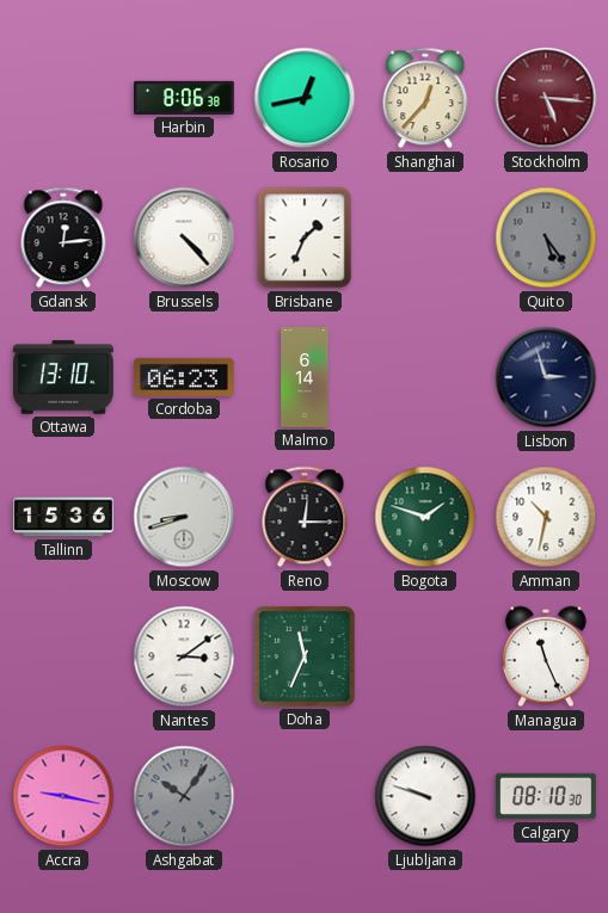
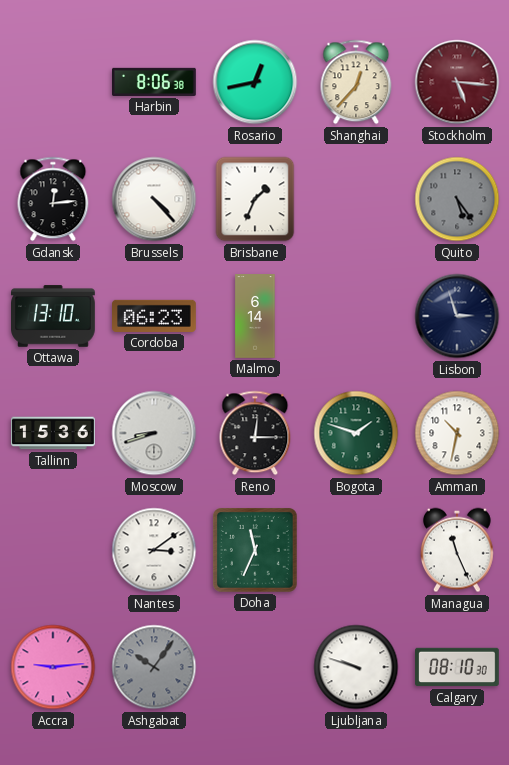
Accra: 9:17 -> 9:14 (53, 667)
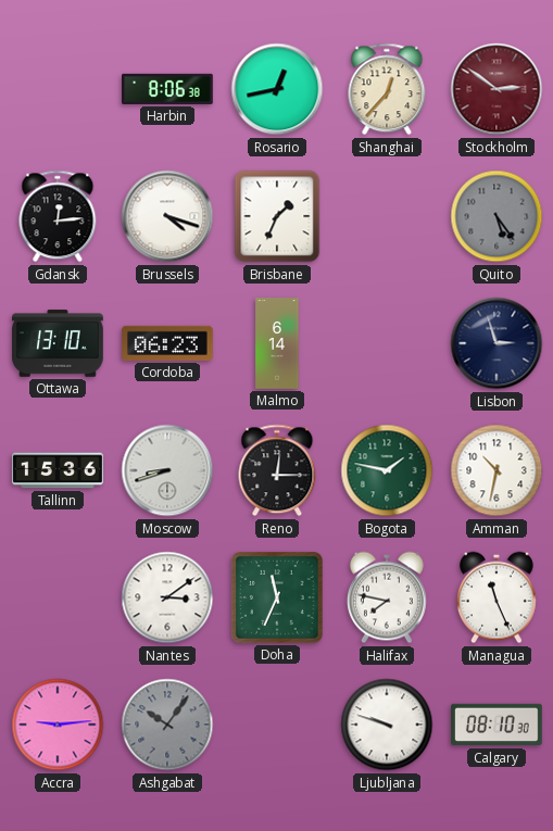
Stockholm: 5:16 -> 2:51 (497, 89)
Brussels: 4:23 -> 4:18 (167, 216)
Bogota: 1:48 -> 1:47 (387, 470)
Halifax: none -> 7:47 (387, 597)
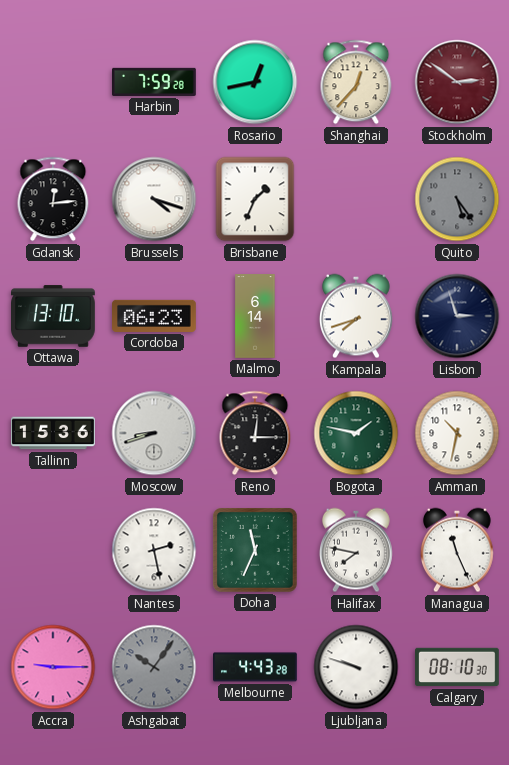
Harbin: 8:06 -> 7:59 (155, 82)
Kampala: none -> 7:42 (356, 316)
Nantes: 3:09 -> 2:28 (154, 550)
Accra: 9:14 -> 9:15 (53, 667)
Melbourne: none -> 4:43 (256, 667)
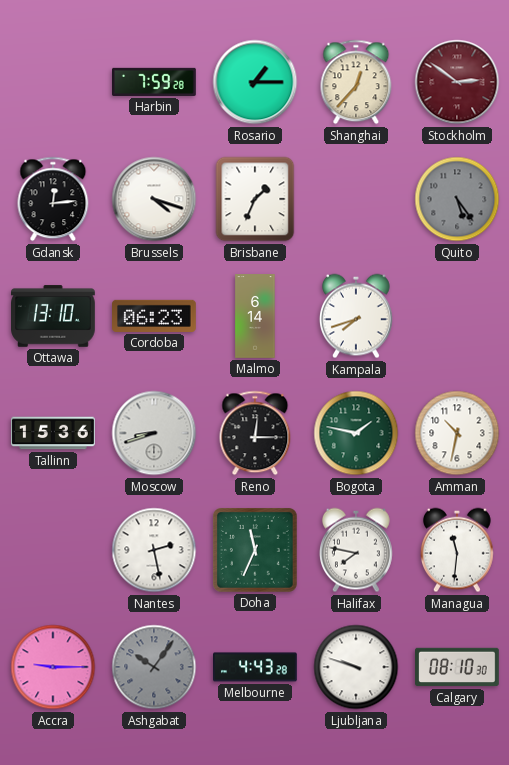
Rosario: 12:43 -> 1:15 (255, 82)
Lisbon: 2:57 -> none (457, 316)
Managua: 11:26 -> 11:31 (457, 550)
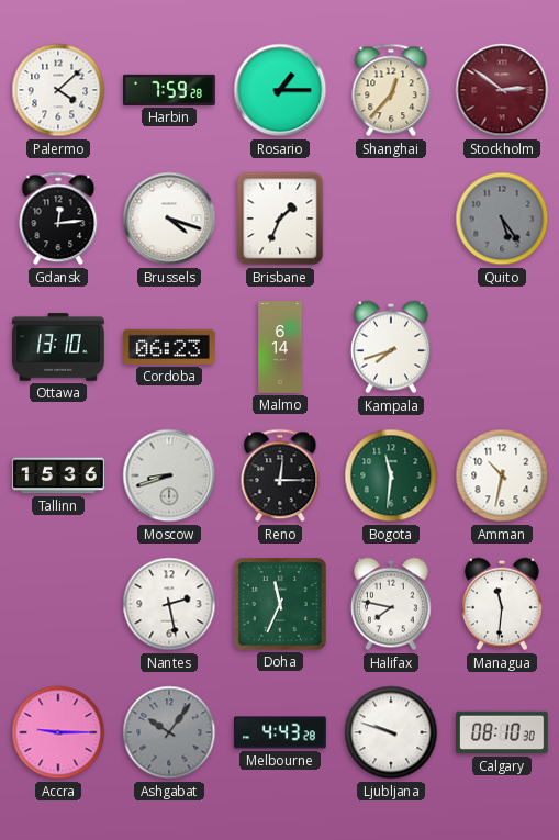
Palermo: none -> 4:08 (58, 90)
Bogota: 1:47 -> 11:31 (391, 475)
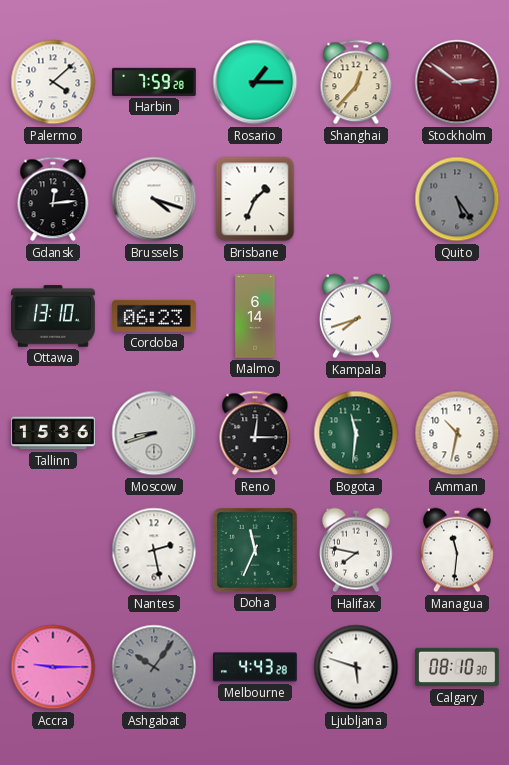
Ljubljana: 9:48 -> 5:48 (356, 667)
